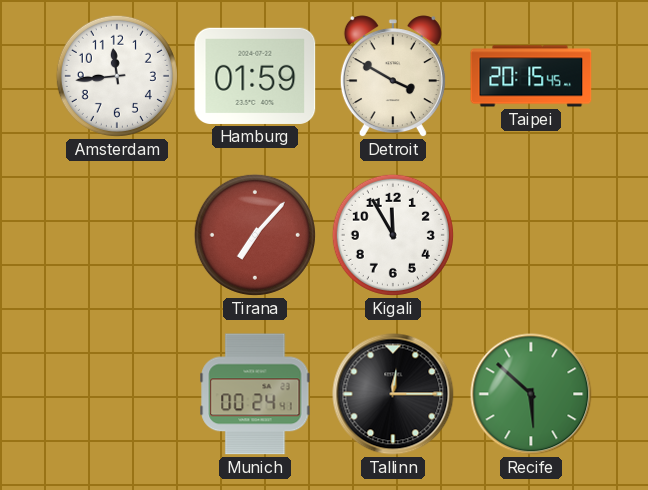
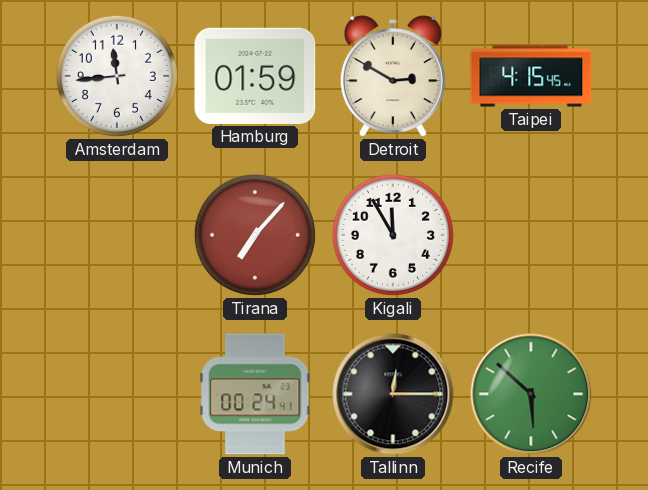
Detroit: 3:50 -> 2:50 (393, 77)
Taipei: 20:15 -> 4:15 (531, 76)
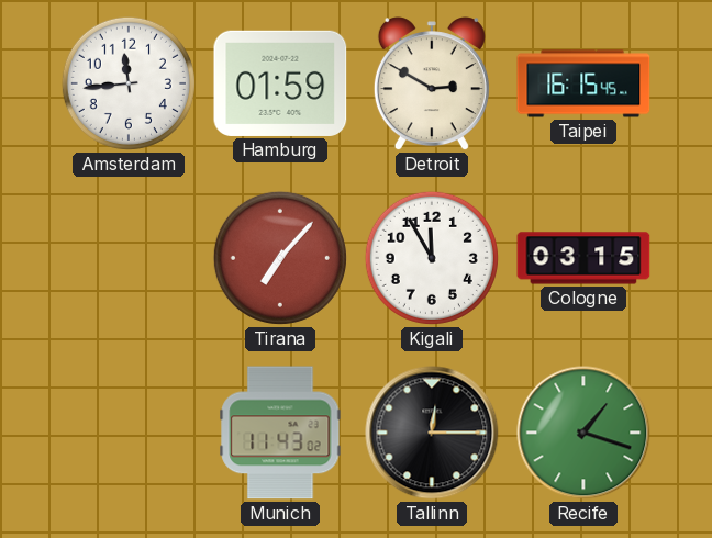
Taipei: 4:15 -> 16:15 (583, 83)
Cologne: none -> 03:15 (583, 258)
Munich: 00:24 -> 11:43 (280, 433)
Recife: 5:52 -> 1:18 (583, 433)
